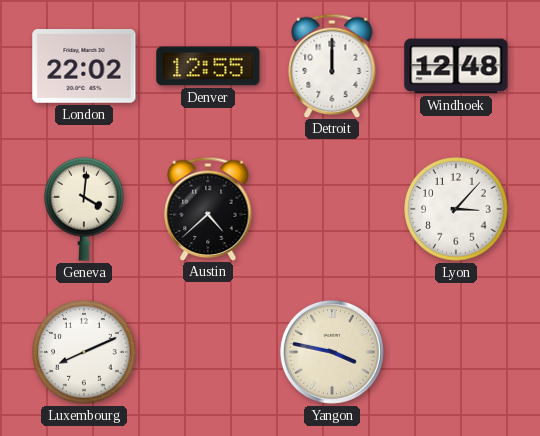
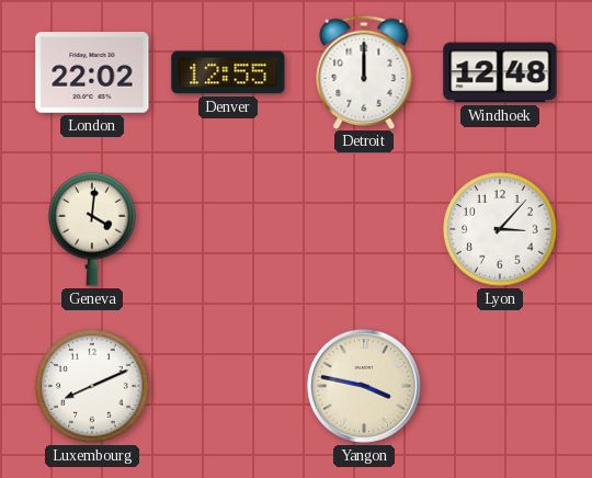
Austin: 4:38 -> none (208, 208)
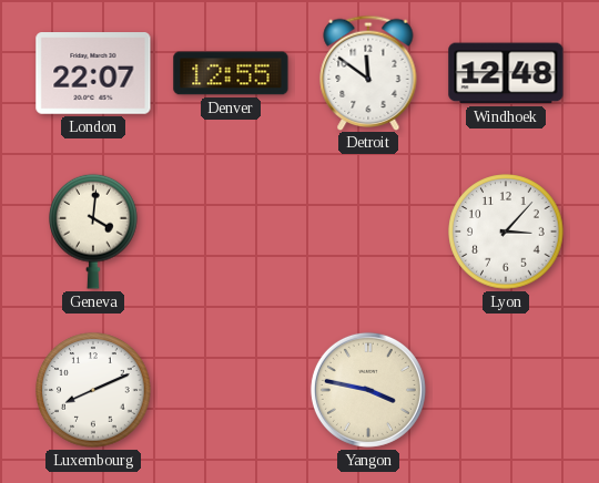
London: 22:02 -> 22:07 (93, 74)
Detroit: 12:00 -> 11:51 (368, 72)
